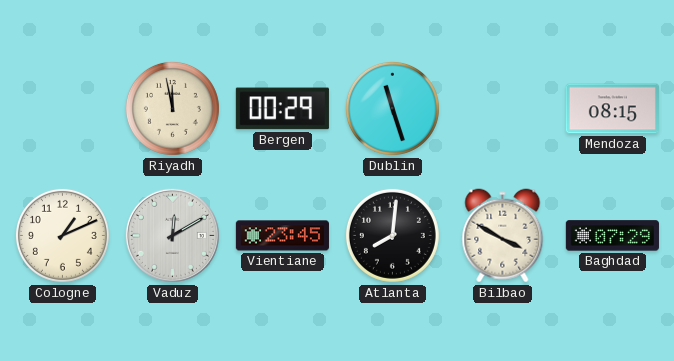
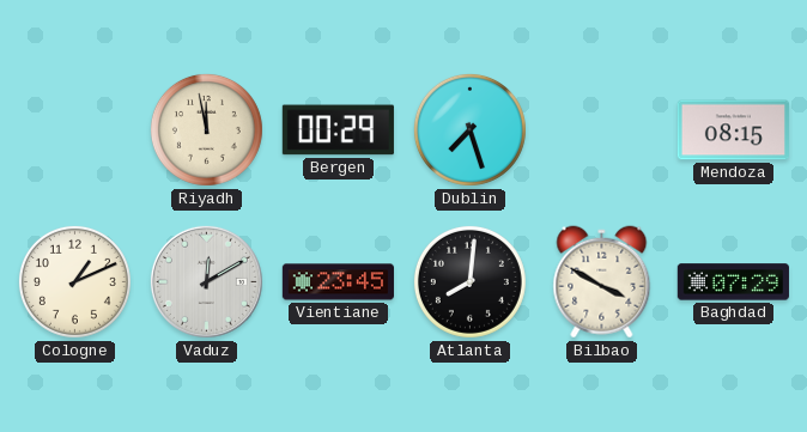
Dublin: 11:27 -> 7:27 (469, 129)
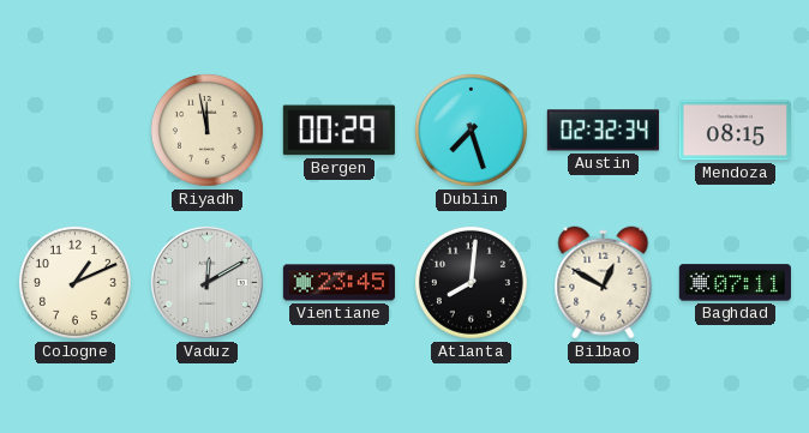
Austin: none -> 02:32 (603, 131)
Bilbao: 3:50 -> 12:50 (604, 283)
Baghdad: 07:29 -> 07:11 (735, 283)
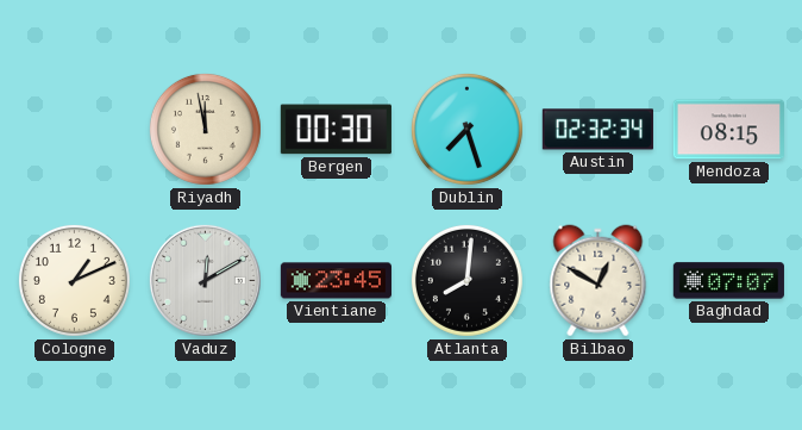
Bergen: 00:29 -> 00:30 (336, 130)
Baghdad: 07:11 -> 07:07 (728, 281)
